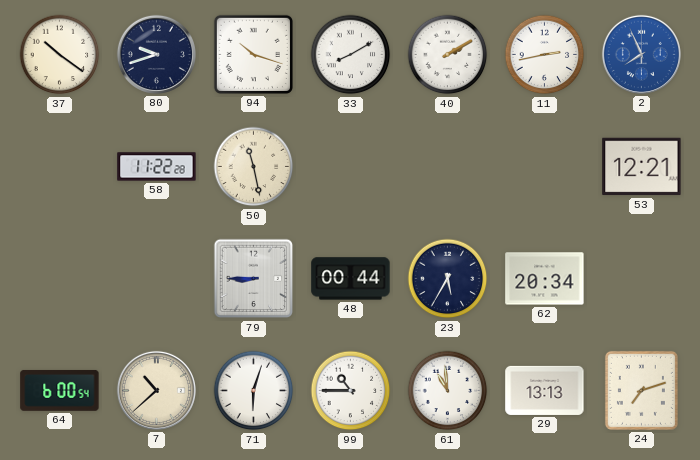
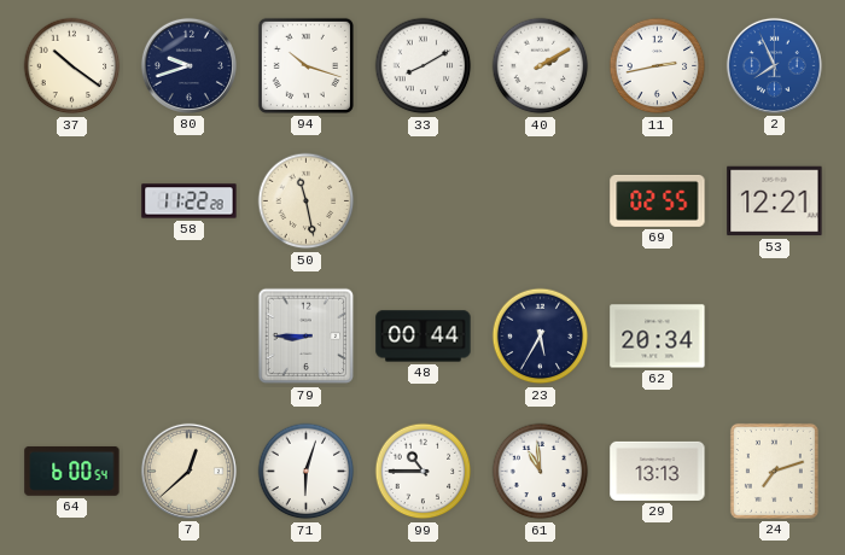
69: none -> 02:55 (658, 200)
7: 10:38 -> 12:38 (188, 471)
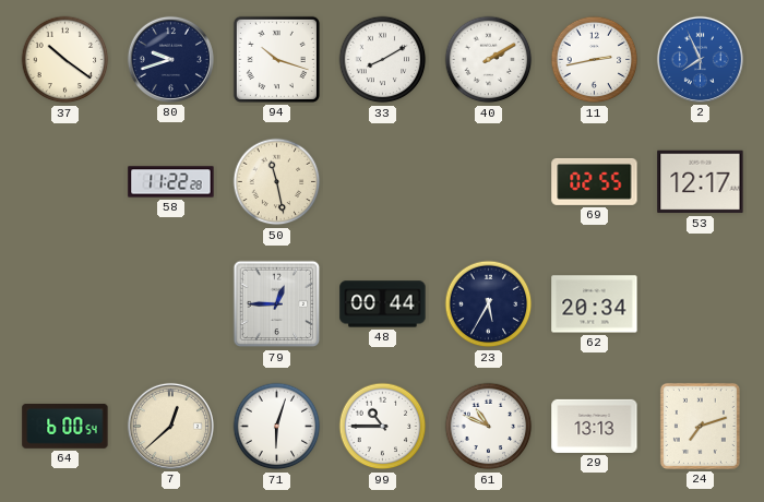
53: 12:21 -> 12:17 (701, 182)
79: 8:45 -> 12:45 (277, 304)
61: 10:59 -> 10:49 (489, 427)
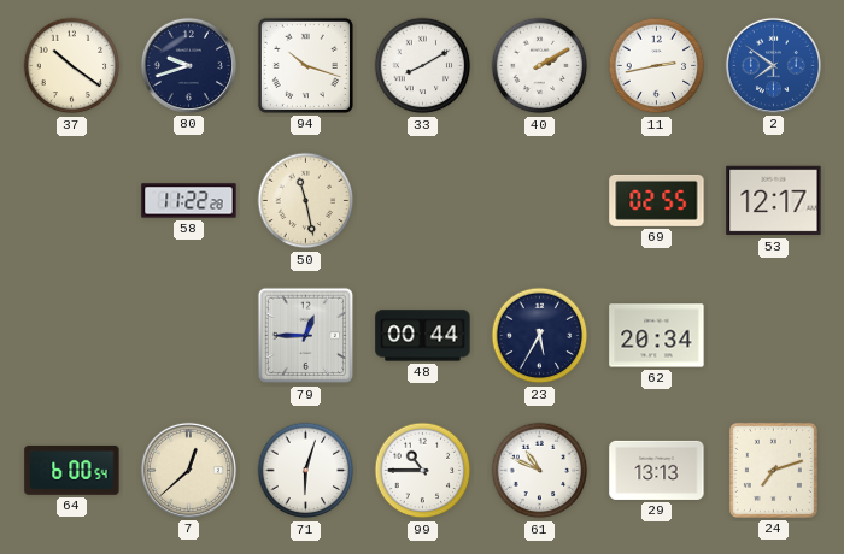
2: 7:56 -> 7:51 (773, 65)
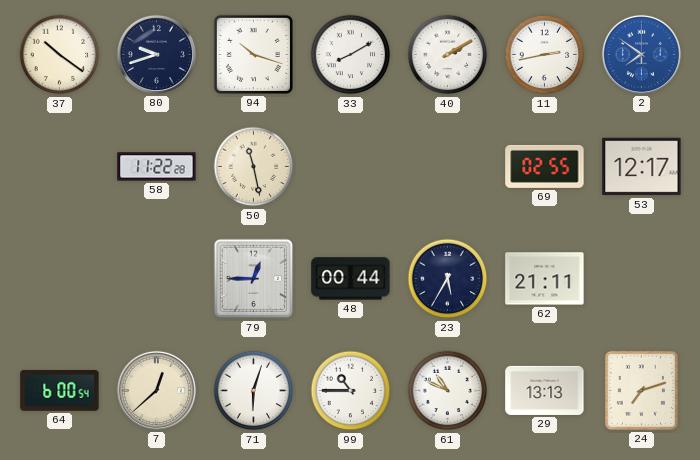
62: 20:34 -> 21:11 (545, 279)
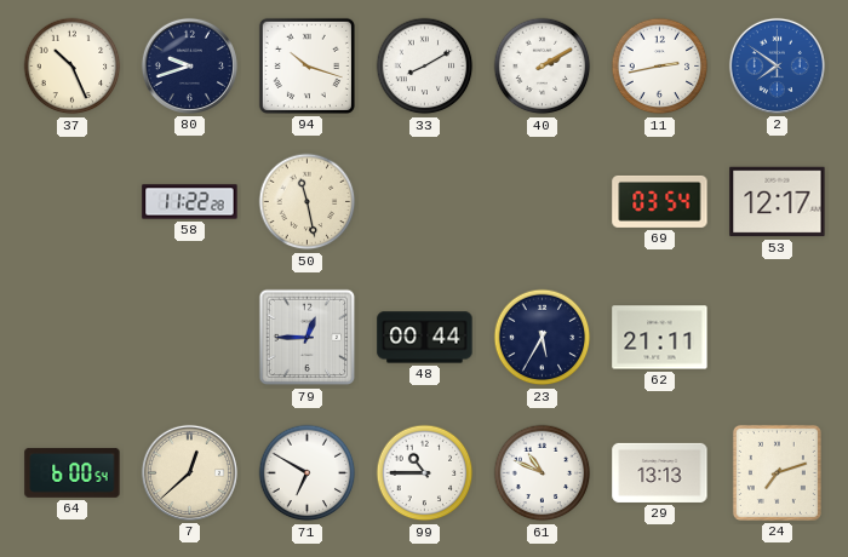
37: 10:21 -> 10:26 (73, 67)
69: 02:55 -> 03:54 (660, 201)
71: 6:03 -> 6:50 (308, 473)
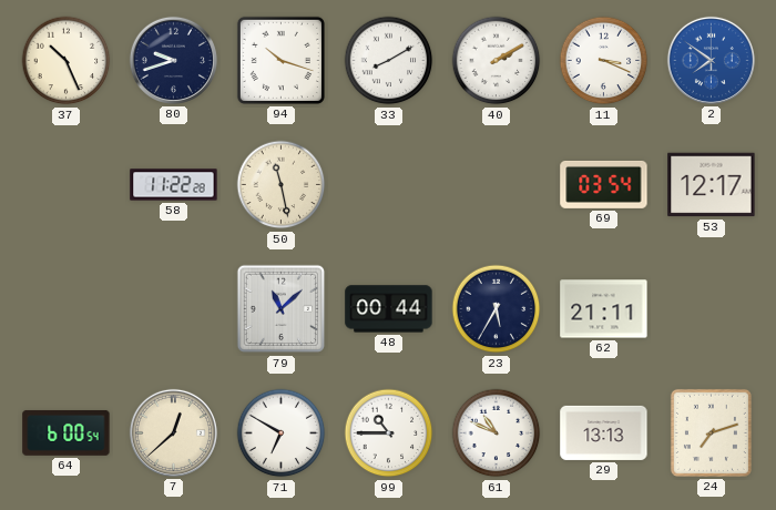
11: 2:43 -> 3:19 (604, 61)
79: 12:45 -> 11:08 (282, 309)
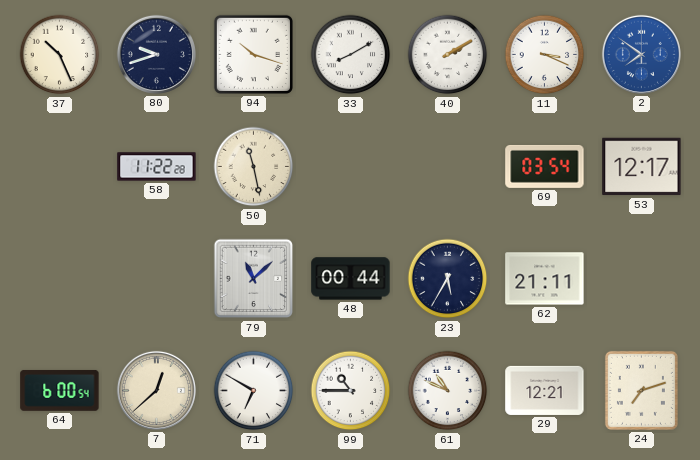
29: 13:13 -> 12:21 (545, 390)
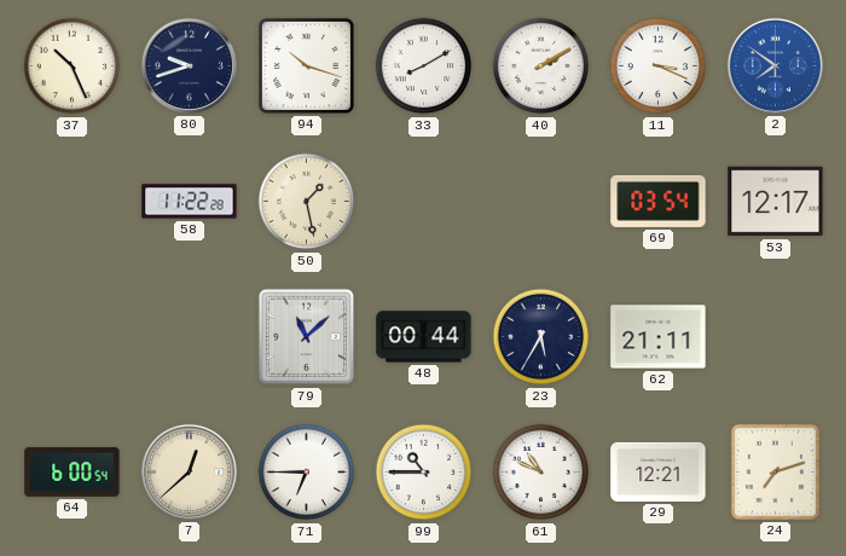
50: 11:28 -> 1:28 (307, 202)
71: 6:50 -> 6:45 (307, 473)
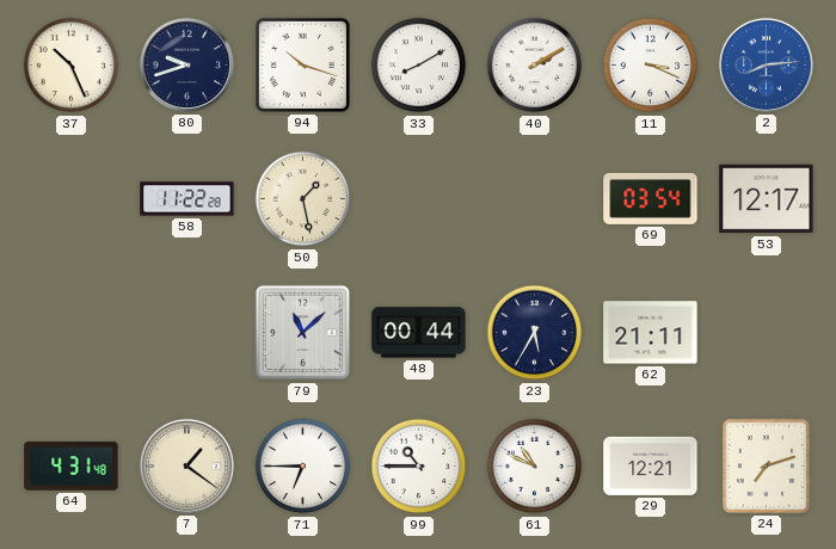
2: 7:51 -> 8:14 (766, 64)
64: 6:00 -> 4:31 (72, 467)
7: 12:38 -> 1:21 (186, 465)
